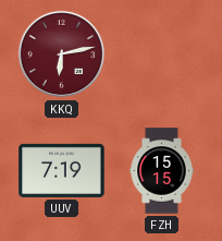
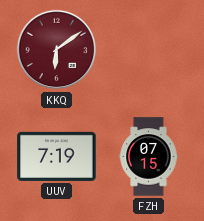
KKQ: 6:13 -> 6:09 (57, 50)
FZH: 15:15 -> 07:15 (149, 157)
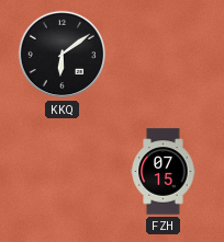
KKQ dial: burgundy -> black (63, 55)
UUV: 7:19 -> none (57, 156)
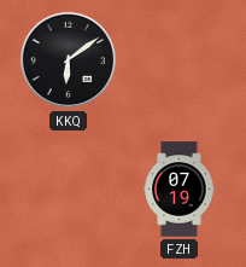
FZH: 07:15 -> 07:19 (180, 190)
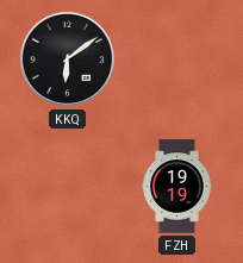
FZH: 07:19 -> 19:19 (177, 187)
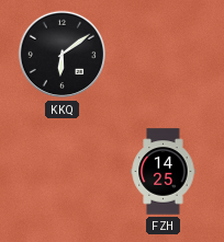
FZH: 19:19 -> 14:25 (164, 172)
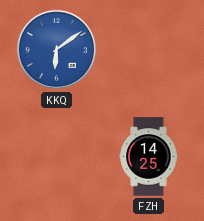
KKQ dial: black -> blue (57, 50)
